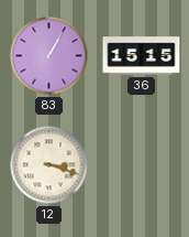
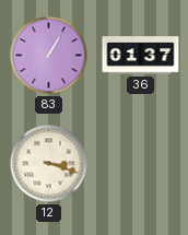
36: 15:15 -> 01:37 (141, 56)
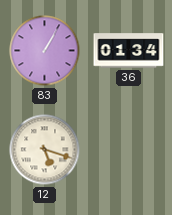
36: 01:37 -> 01:34 (129, 51)
12: 3:18 -> 5:18 (45, 150)
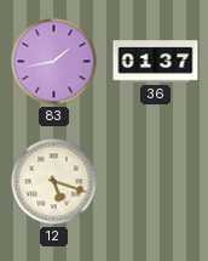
83: 1:05 -> 1:43 (54, 62)
36: 01:34 -> 01:37 (156, 62)
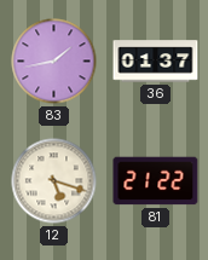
81: none -> 21:22 (156, 181)
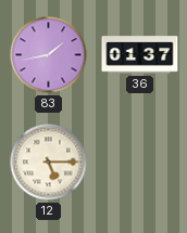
12: 5:18 -> 5:15 (49, 163)
81: 21:22 -> none (156, 181)
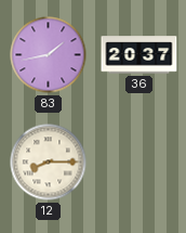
36: 01:37 -> 20:37 (139, 55)
12: 5:15 -> 8:15 (49, 163)
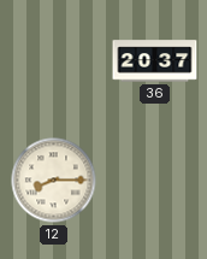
83: 1:43 -> none (49, 55)
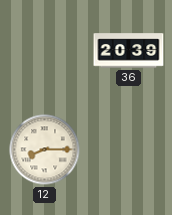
36: 20:37 -> 20:39 (129, 51)
